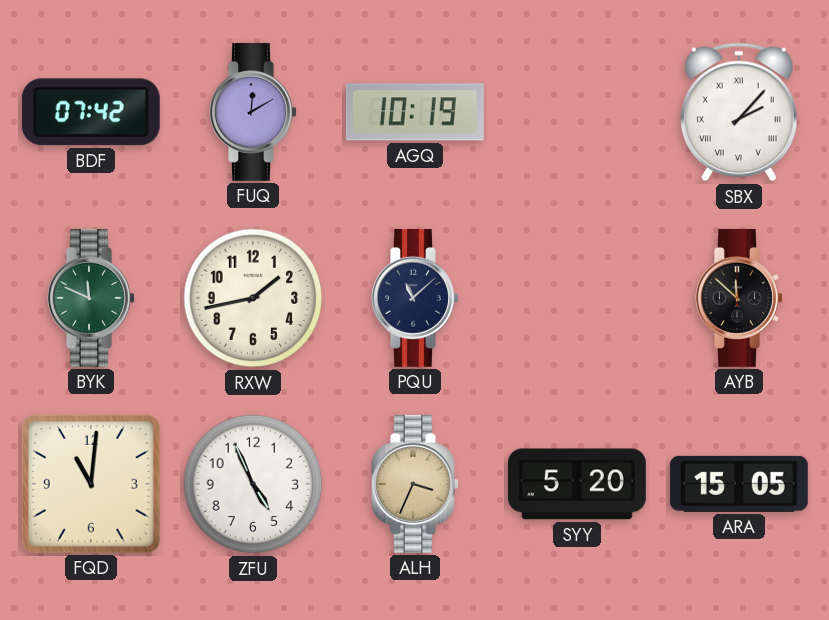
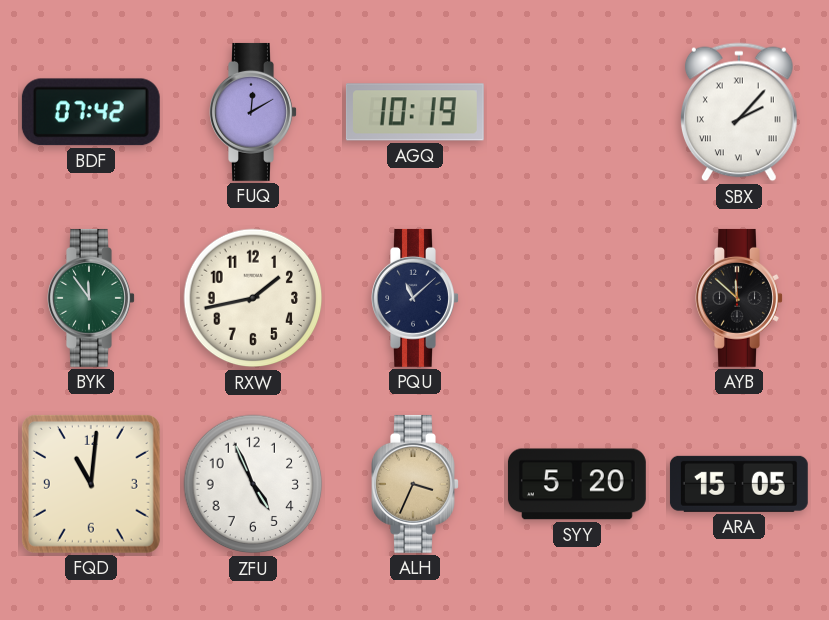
BYK: 11:49 -> 11:54 (91, 298)
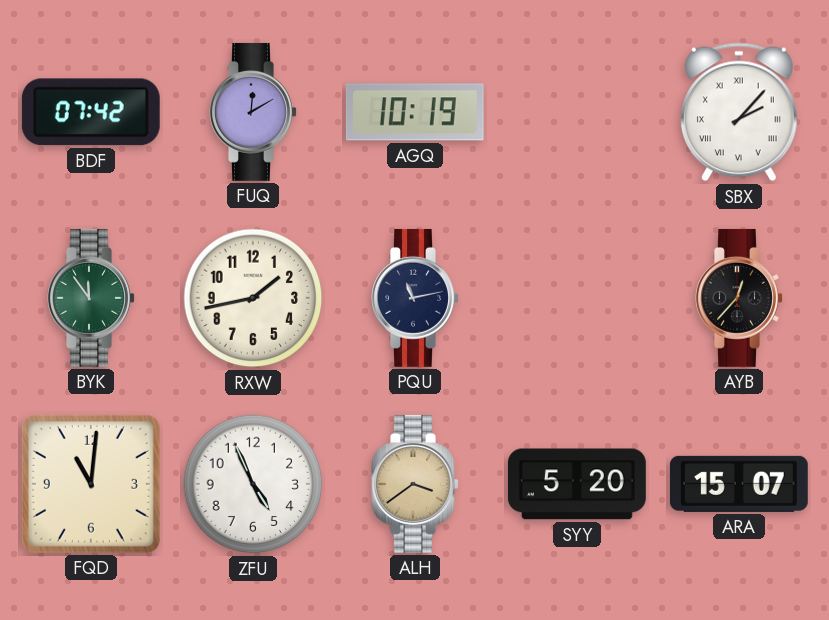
PQU: 11:08 -> 11:13 (415, 298)
AYB: 11:52 -> 12:37 (739, 298)
ALH: 3:34 -> 3:39 (415, 484)
ARA: 15:05 -> 15:07 (739, 484)
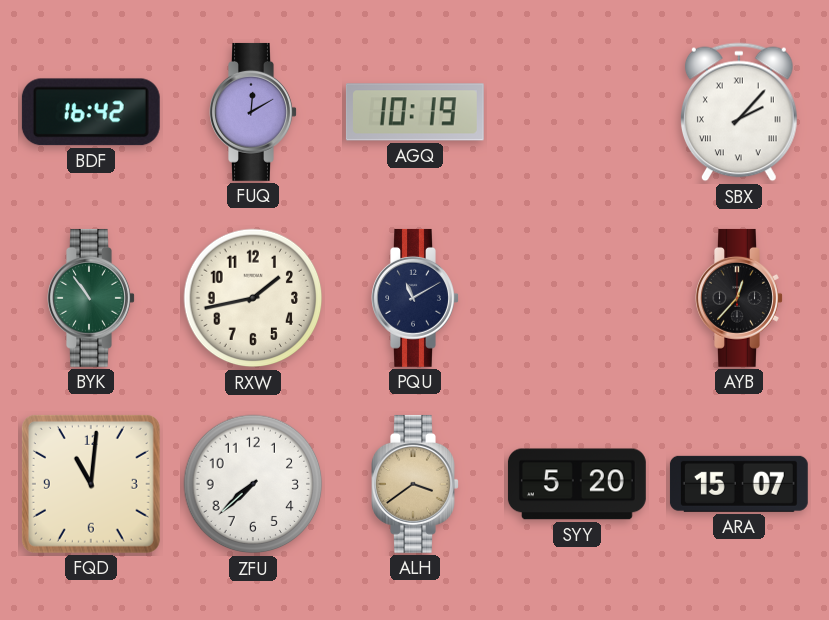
BDF: 07:42 -> 16:42 (91, 112)
BYK: 11:54 -> 10:54 (91, 298)
PQU: 11:13 -> 11:10 (415, 298)
ZFU: 4:56 -> 7:38 (253, 484)
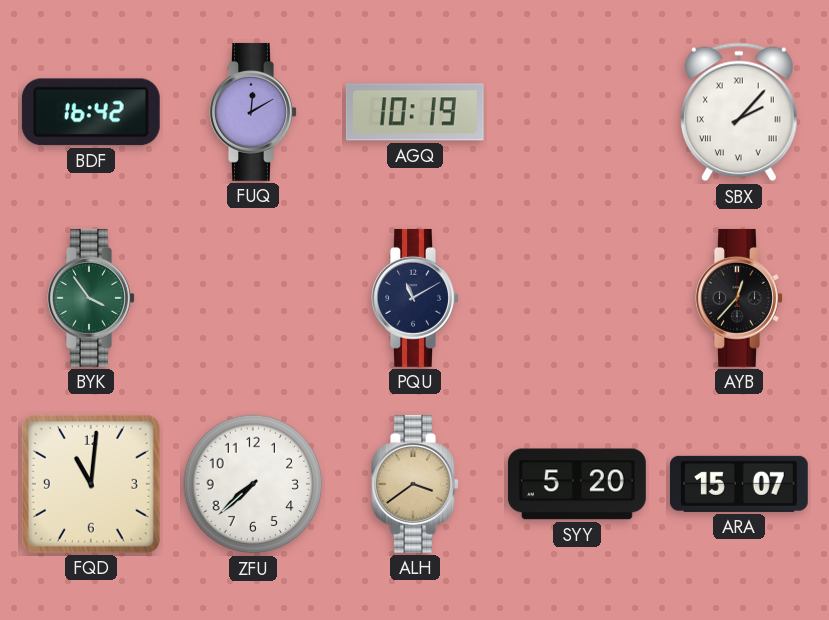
BYK: 10:54 -> 3:54 (91, 298)
RXW: 1:43 -> none (253, 298)
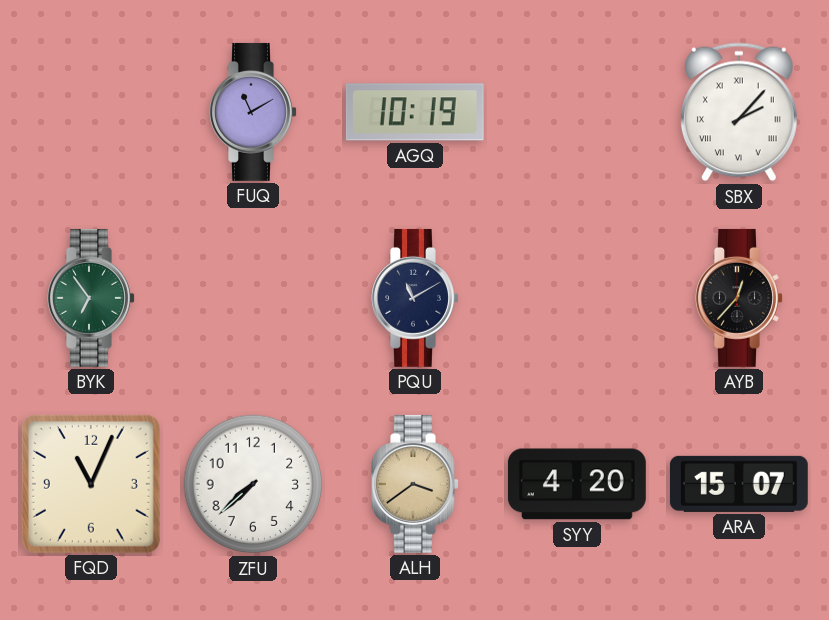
BDF: 16:42 -> none (91, 112)
FUQ: 12:10 -> 11:10 (253, 112)
BYK: 3:54 -> 6:54 (91, 298)
FQD: 11:01 -> 11:04 (91, 484)
SYY: 5:20 -> 4:20 (577, 484)
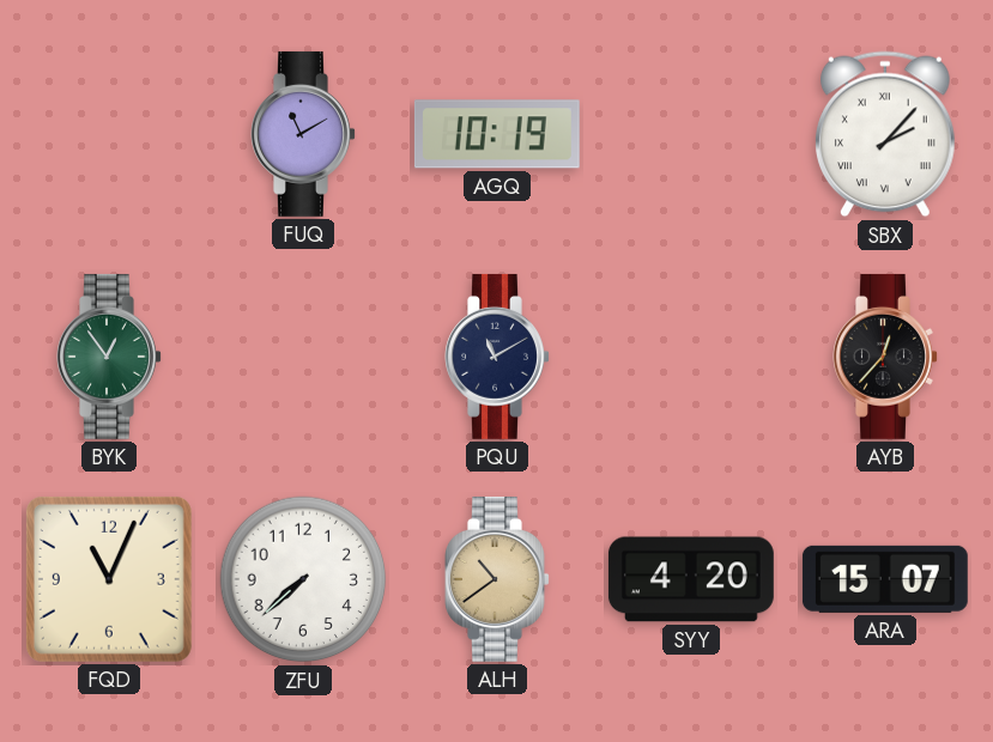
BYK: 6:54 -> 12:54 (109, 357)
ALH: 3:39 -> 10:39 (497, 579)
